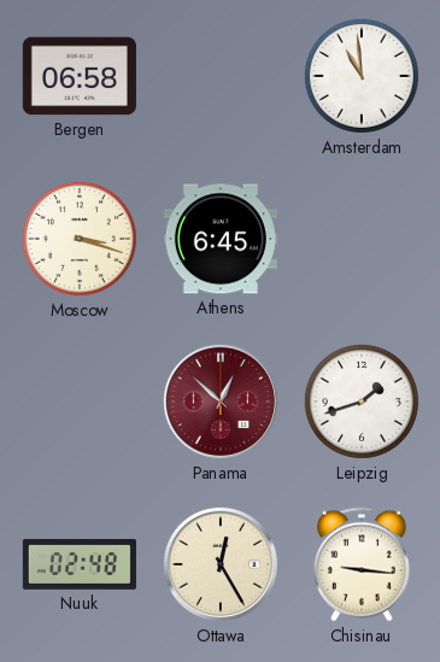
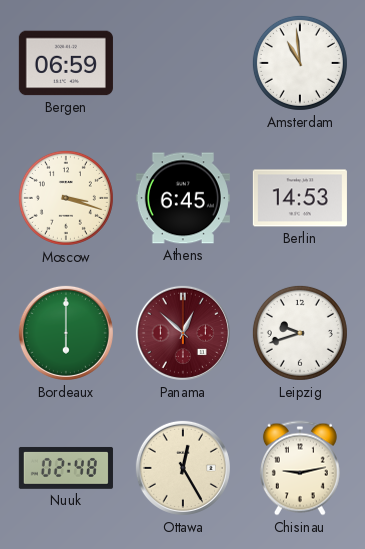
Bergen: 06:58 -> 06:59 (66, 63)
Berlin: none -> 14:53 (300, 198)
Bordeaux: none -> 6:00 (66, 333)
Leipzig: 1:42 -> 9:42 (300, 333)
Chisinau: 9:16 -> 9:13 (300, 468)
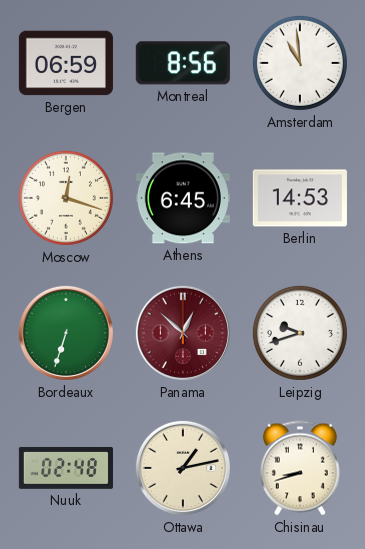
Montreal: none -> 8:56 (183, 63)
Moscow: 3:18 -> 12:18 (66, 198)
Bordeaux: 6:00 -> 6:33 (66, 333)
Ottawa: 12:25 -> 1:13 (183, 468)
Chisinau: 9:13 -> 8:42 (300, 468)
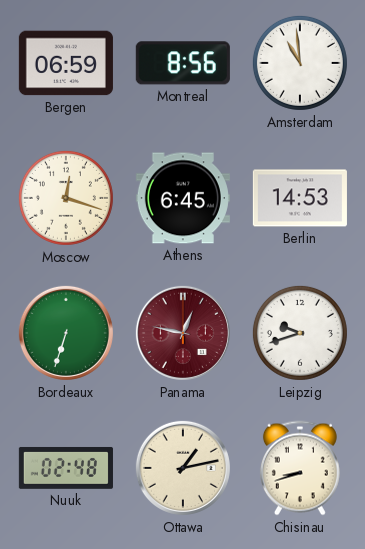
Panama: 12:52 -> 12:47 (183, 333)
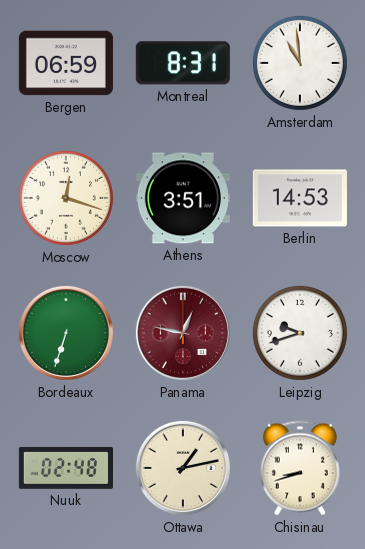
Montreal: 8:56 -> 8:31 (183, 63)
Athens: 6:45 -> 3:51 (183, 198)
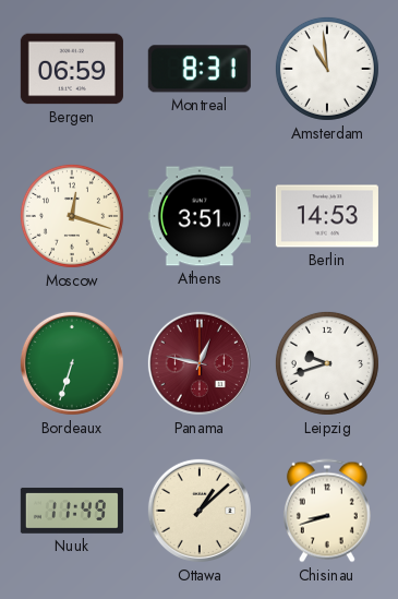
Nuuk: 02:48 -> 11:49 (72, 511)
Ottawa: 1:13 -> 1:08 (200, 511)
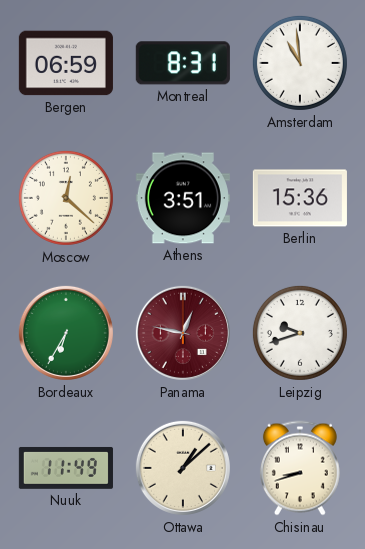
Moscow: 12:18 -> 12:22 (66, 198)
Berlin: 14:53 -> 15:36 (300, 198)
Bordeaux: 6:33 -> 6:35 (66, 333)
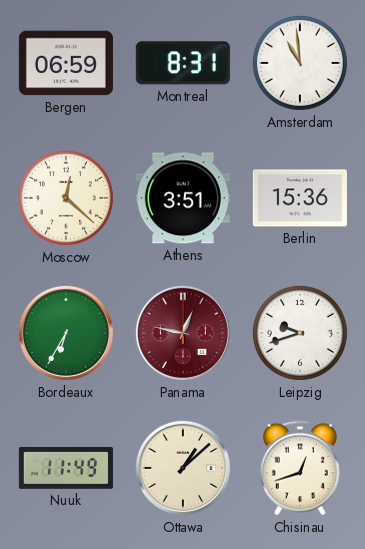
Chisinau: 8:42 -> 12:42 (300, 468)
